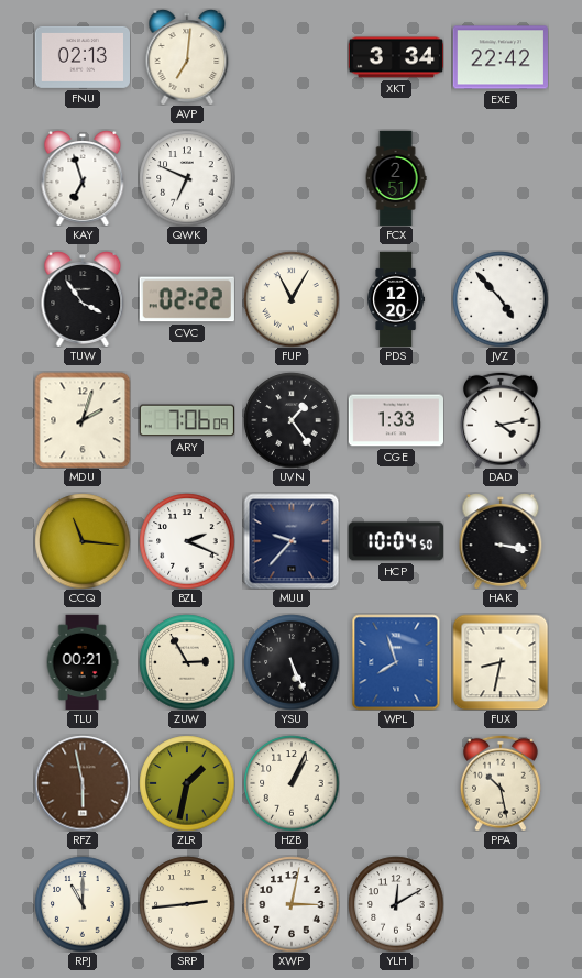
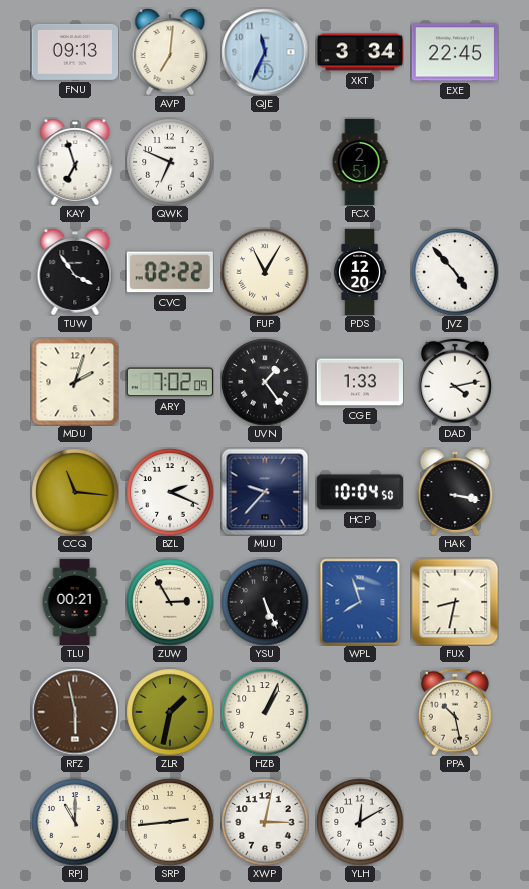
FNU: 02:13 -> 09:13 (74, 52)
QJE: none -> 11:34 (265, 52)
EXE: 22:42 -> 22:45 (455, 52)
ARY: 7:06 -> 7:02 (169, 382)
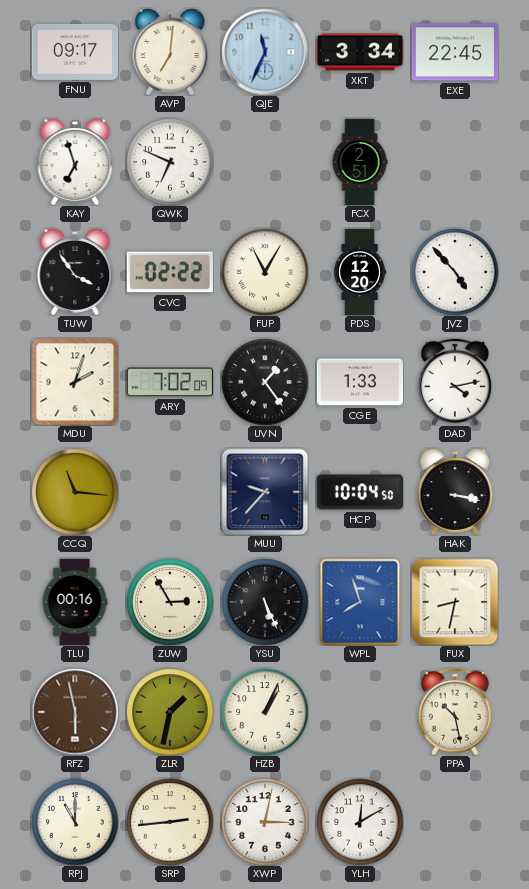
FNU: 09:13 -> 09:17 (74, 52)
BZL: 2:19 -> none (170, 492)
TLU: 00:21 -> 00:16 (75, 601)
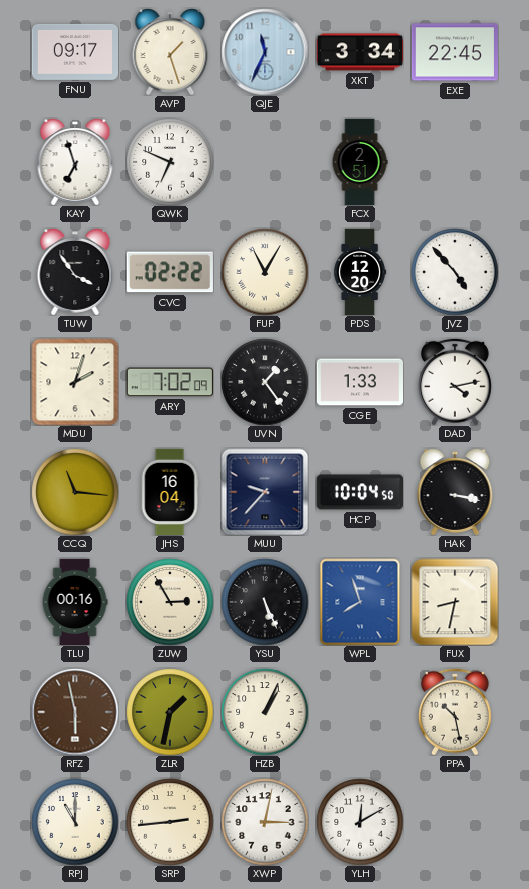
AVP: 7:01 -> 1:27 (170, 52)
JHS: none -> 16:04 (170, 491)
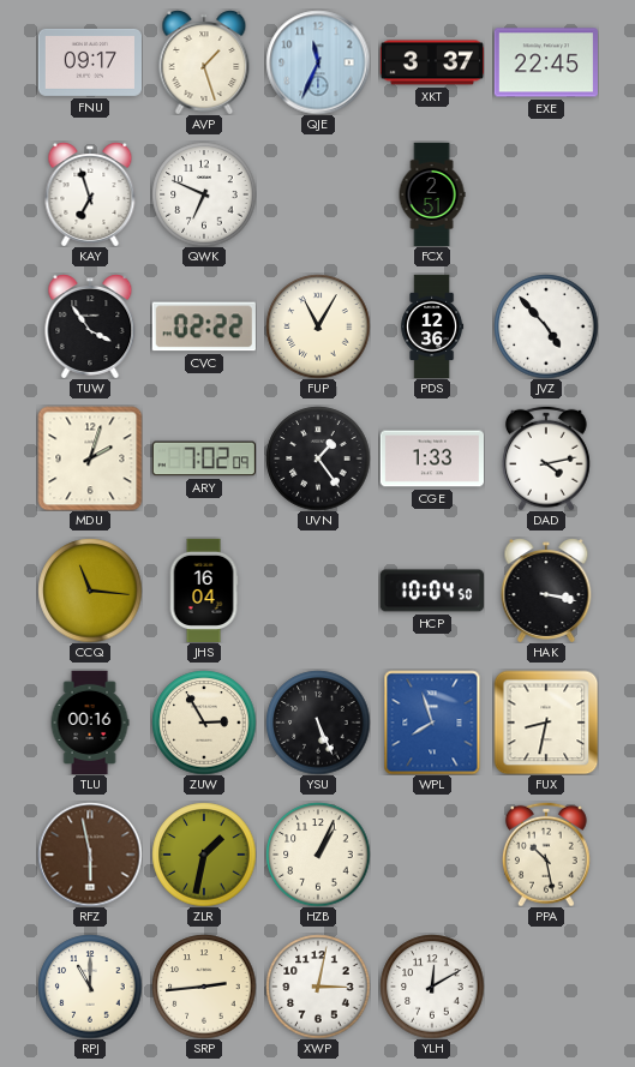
XKT: 3:34 -> 3:37 (431, 62)
PDS: 12:20 -> 12:36 (432, 326)
MUU: 9:37 -> none (265, 492)
